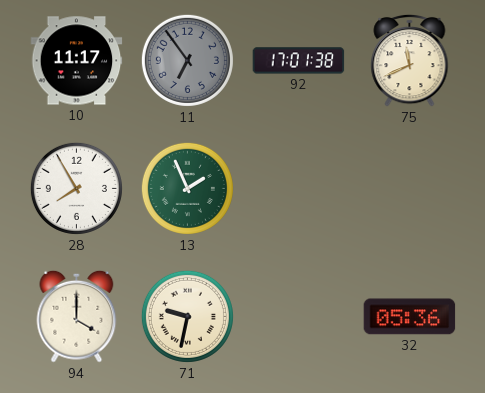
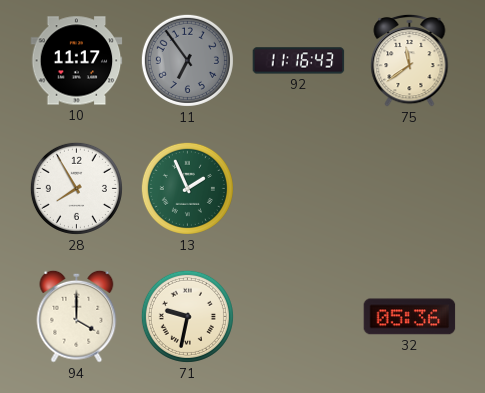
92: 17:01 -> 11:16 (299, 61)
75: 11:41 -> 11:39 (410, 60)
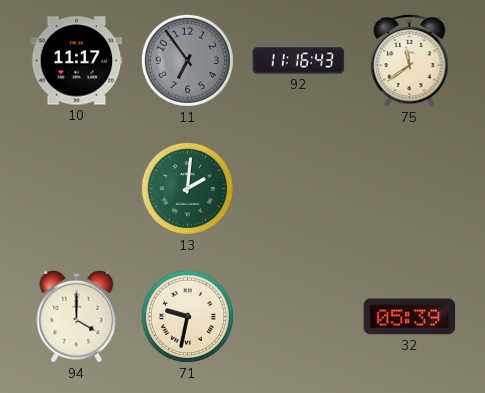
28: 7:55 -> none (76, 188)
13: 1:56 -> 2:01 (187, 188)
32: 05:36 -> 05:39 (410, 317)
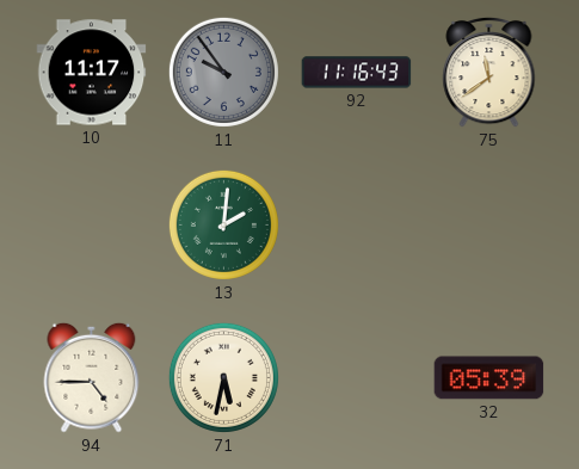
11: 6:54 -> 9:54 (223, 72)
94: 4:00 -> 4:45 (92, 377)
71: 9:32 -> 5:32 (223, 377)
